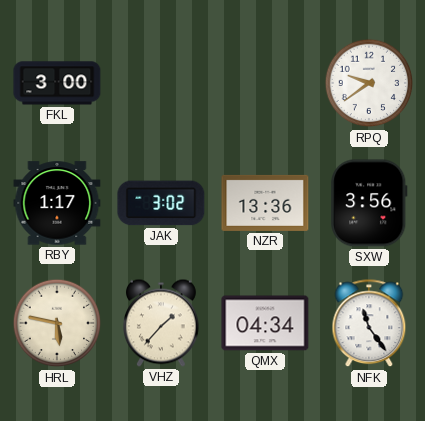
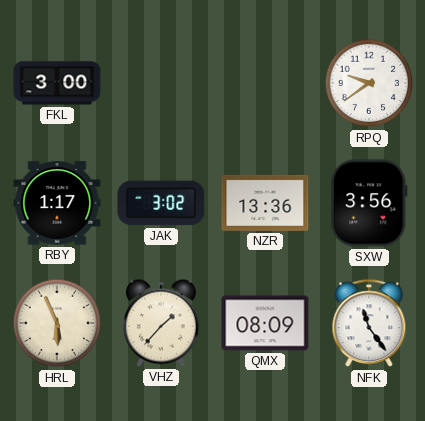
HRL: 5:47 -> 5:56 (57, 323)
QMX: 04:34 -> 08:09 (265, 323)
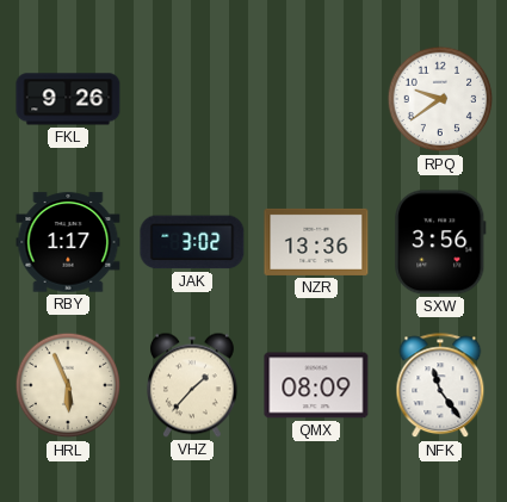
FKL: 3:00 -> 9:26 (68, 99)
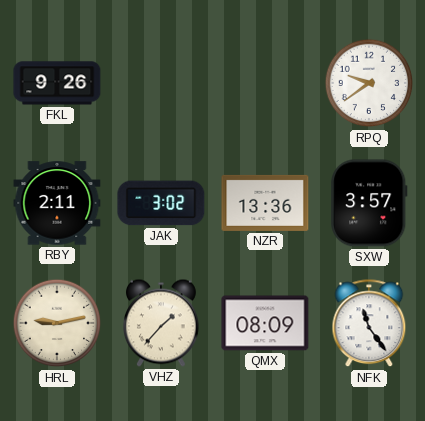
RBY: 1:17 -> 2:11 (57, 203)
SXW: 3:56 -> 3:57 (369, 203)
HRL: 5:56 -> 9:13 (57, 323)
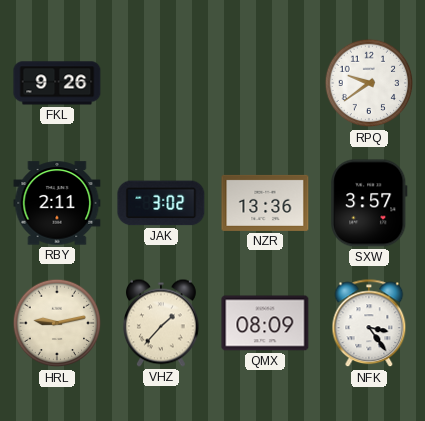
NFK: 11:24 -> 3:24 (369, 324)
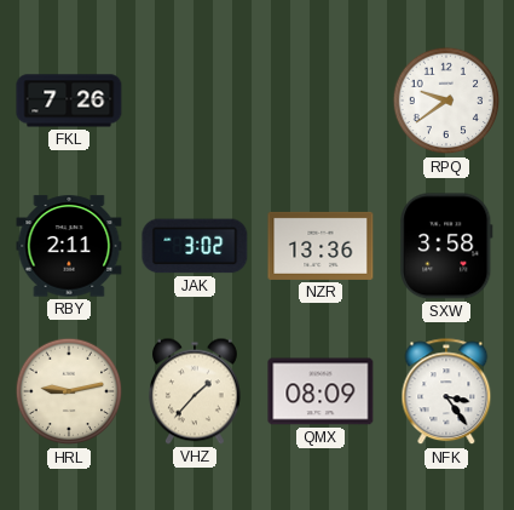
FKL: 9:26 -> 7:26 (69, 101)
SXW: 3:57 -> 3:58 (446, 246)
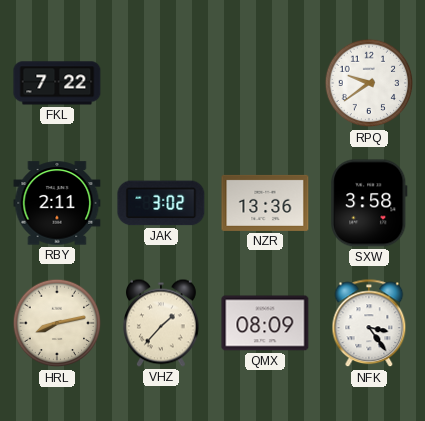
FKL: 7:26 -> 7:22 (57, 83)
HRL: 9:13 -> 8:13 (57, 323)
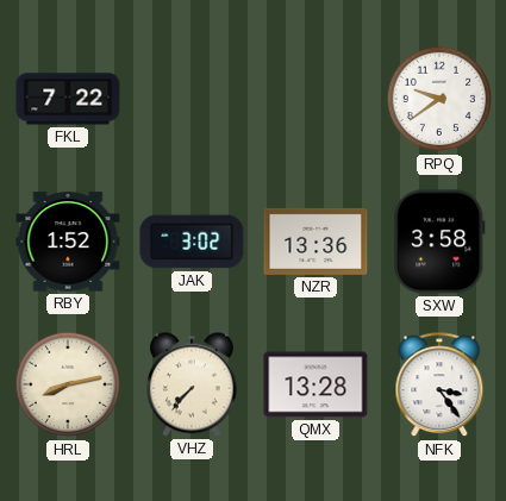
RBY: 2:11 -> 1:52 (68, 242)
VHZ: 1:37 -> 7:37 (192, 384)
QMX: 08:09 -> 13:28 (316, 384)
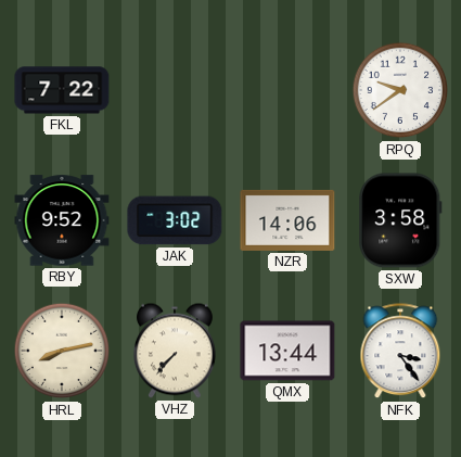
RBY: 1:52 -> 9:52 (62, 220)
NZR: 13:36 -> 14:06 (287, 220)
QMX: 13:28 -> 13:44 (287, 351)
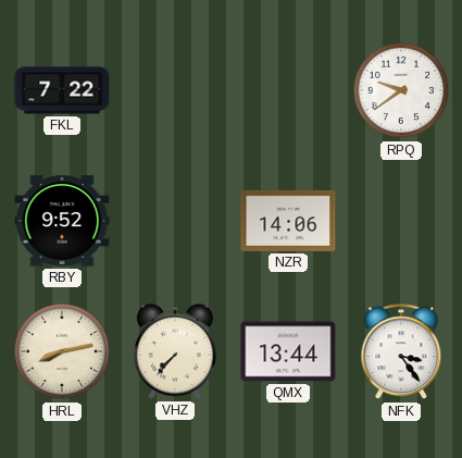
JAK: 3:02 -> none (175, 220)
SXW: 3:58 -> none (400, 220)
